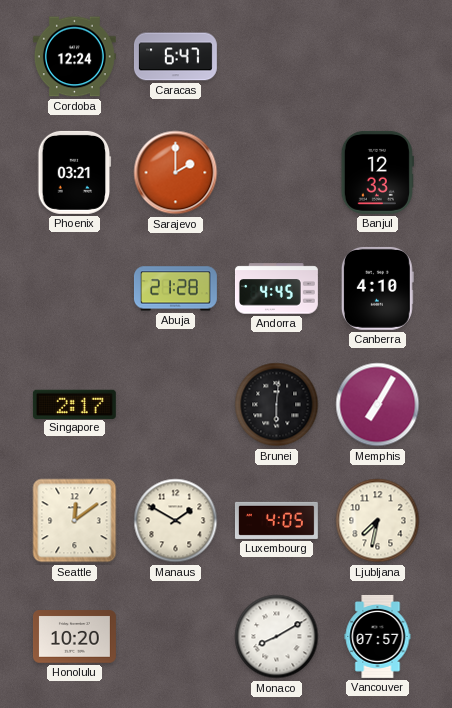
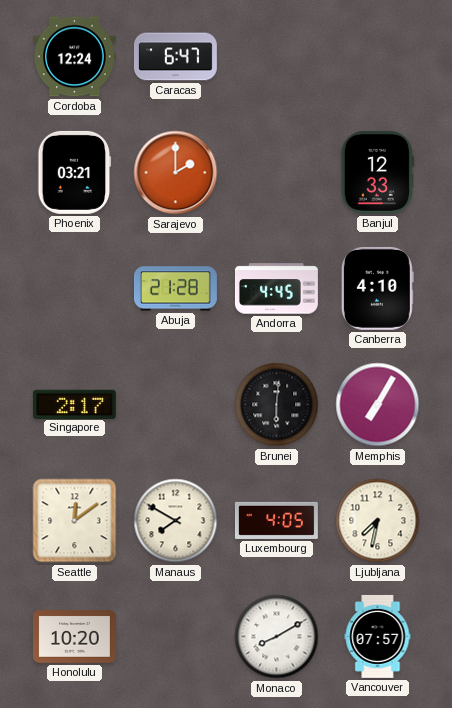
Manaus: 1:50 -> 7:50 (176, 521)
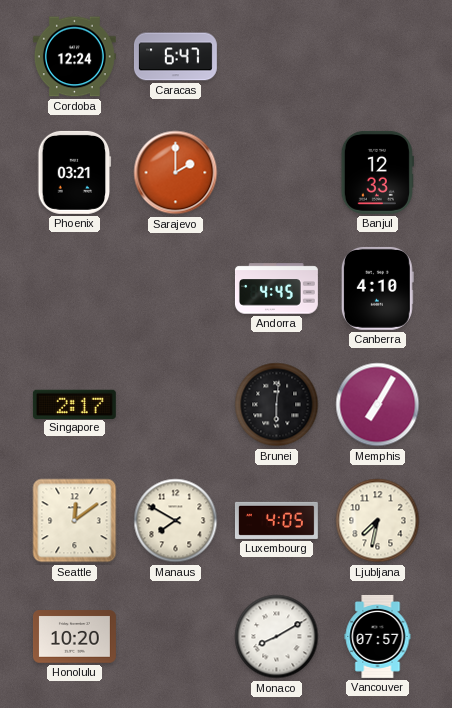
Abuja: 21:28 -> none (175, 289)
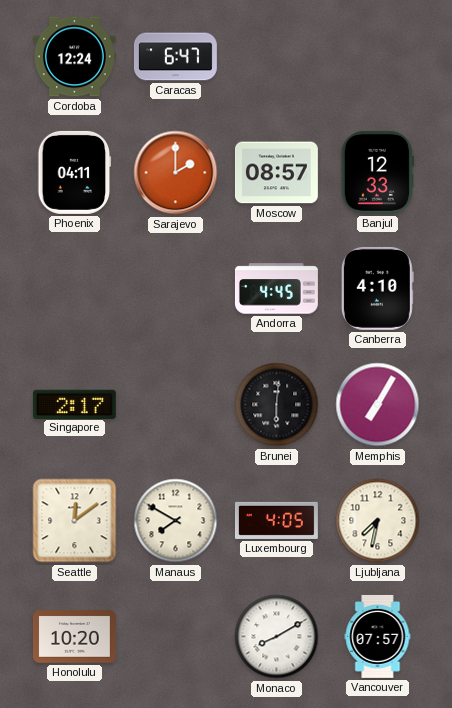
Phoenix: 03:21 -> 04:11 (75, 172)
Moscow: none -> 08:57 (276, 173)
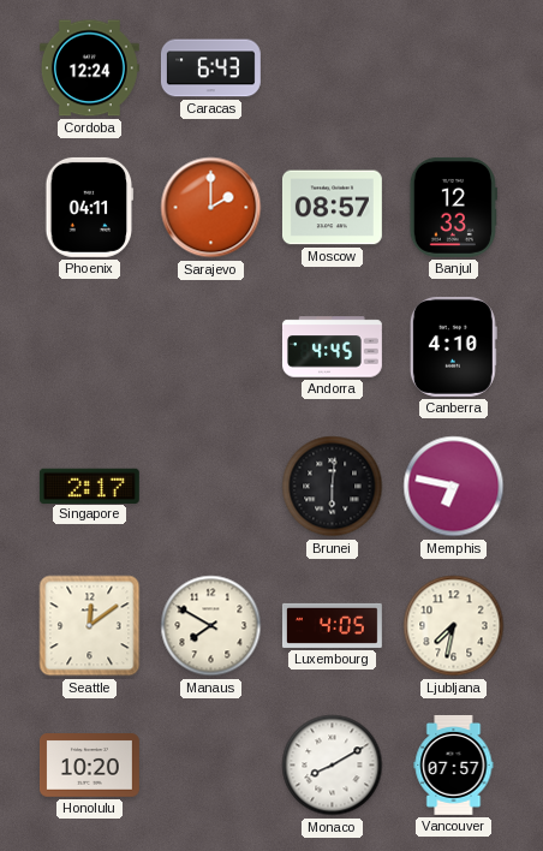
Caracas: 6:47 -> 6:43 (210, 69)
Memphis: 7:05 -> 6:47 (454, 487)
